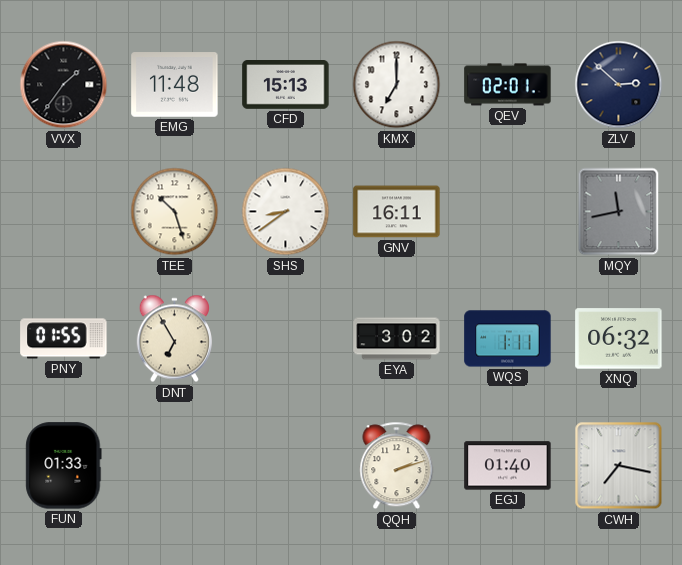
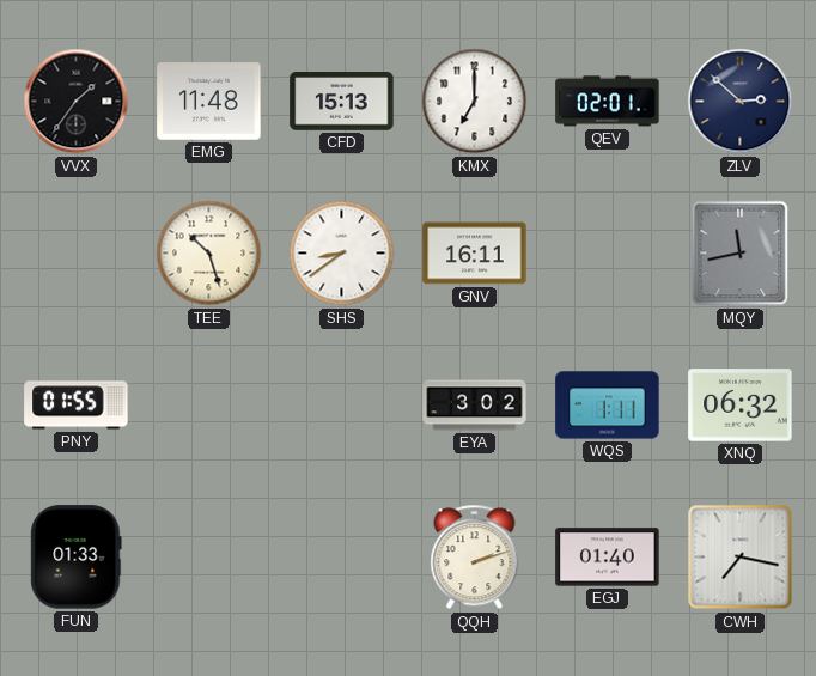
DNT: 6:55 -> none (174, 339)
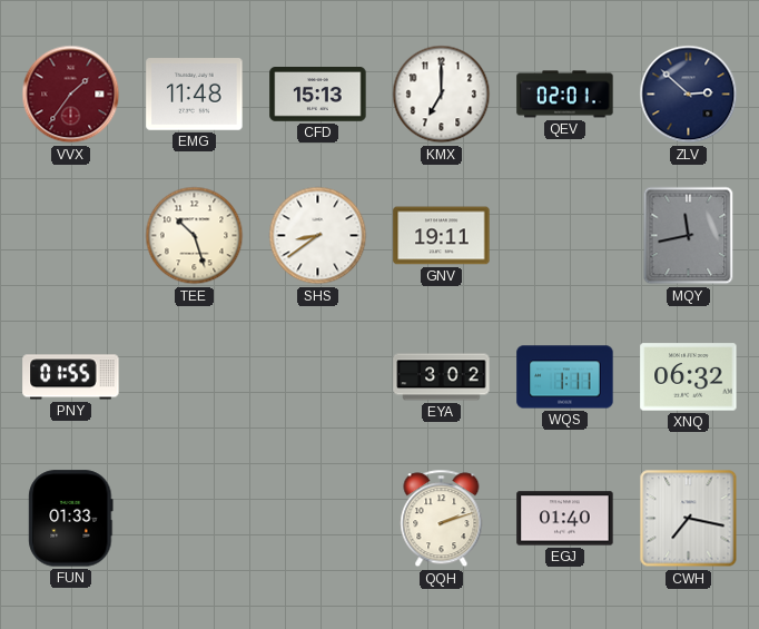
VVX dial: black -> burgundy (71, 95)
GNV: 16:11 -> 19:11 (442, 236)
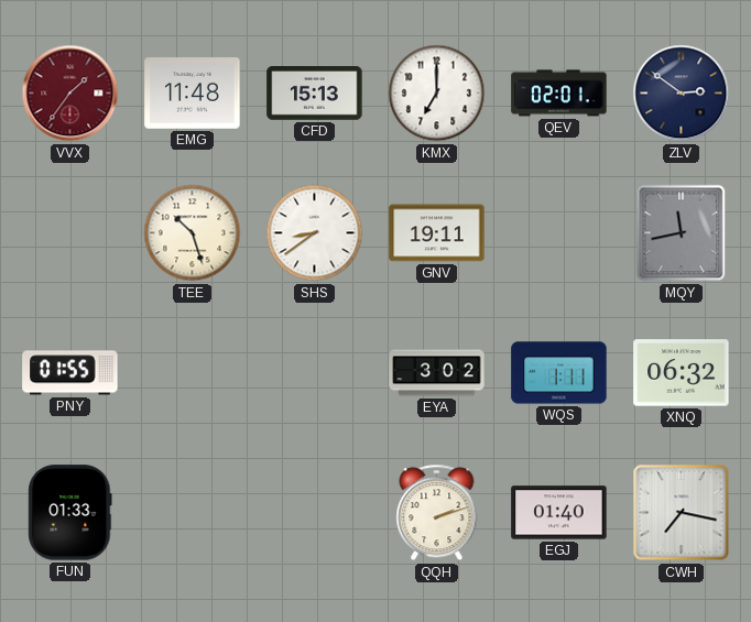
ZLV: 2:52 -> 2:51 (682, 94)
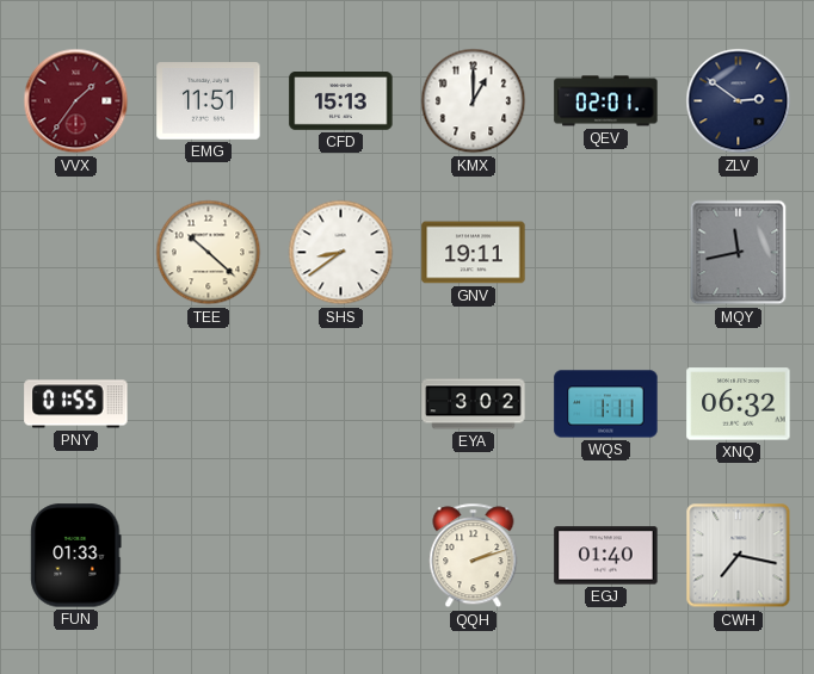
EMG: 11:48 -> 11:51 (209, 101)
KMX: 7:00 -> 1:00 (474, 101)
TEE: 10:27 -> 10:22 (209, 253)
